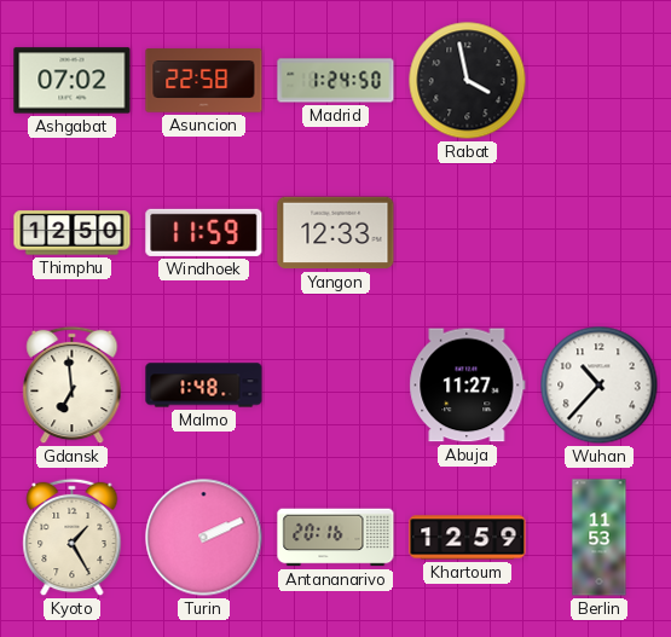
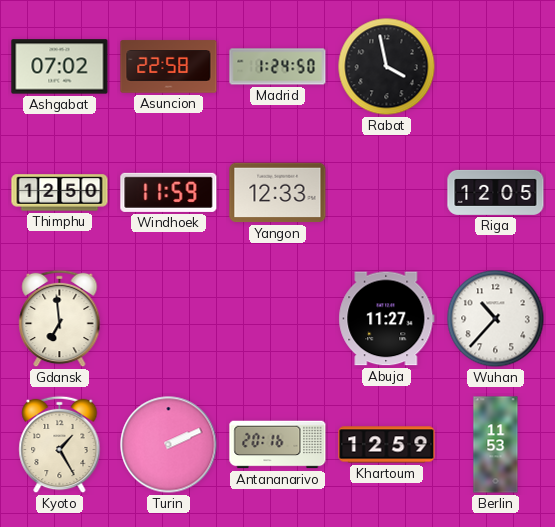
Riga: none -> 12:05 (496, 192)
Malmo: 1:48 -> none (204, 386)
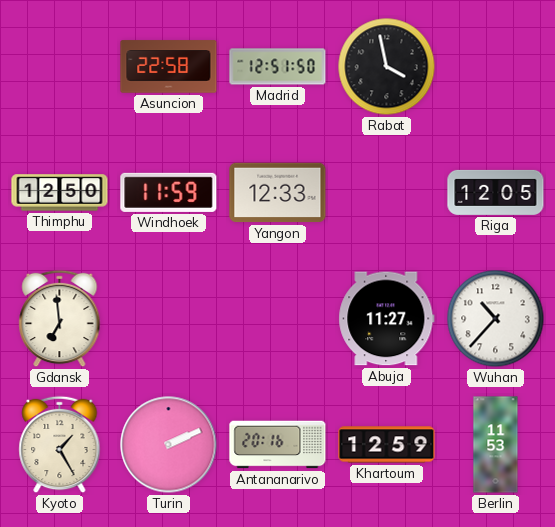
Ashgabat: 07:02 -> none (60, 67)
Madrid: 1:24 -> 12:51 (278, 67)
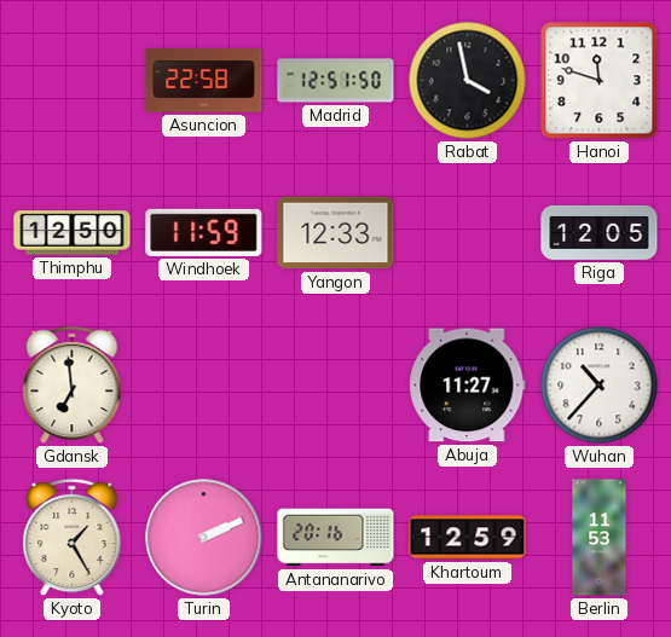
Hanoi: none -> 11:48 (600, 81)
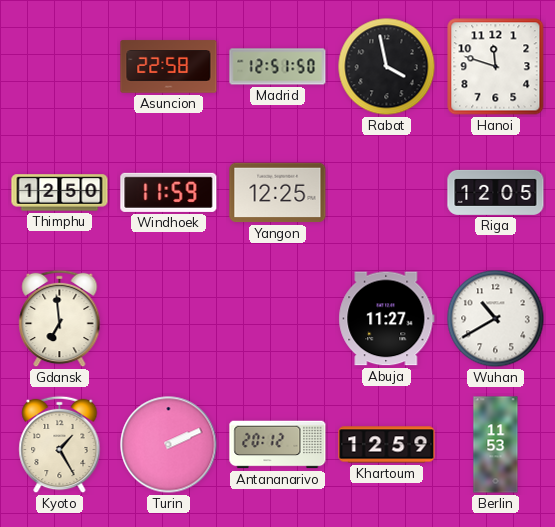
Yangon: 12:33 -> 12:25 (278, 193)
Wuhan: 10:37 -> 10:40 (496, 319)
Antananarivo: 20:16 -> 20:12 (278, 445)
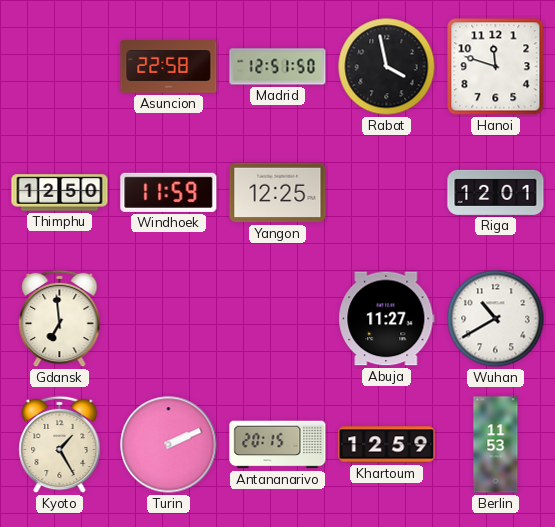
Riga: 12:05 -> 12:01 (496, 192)
Antananarivo: 20:12 -> 20:15 (278, 445)
